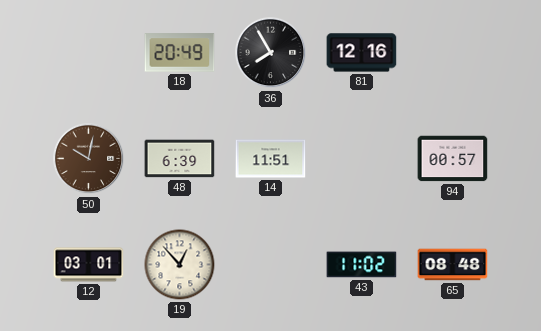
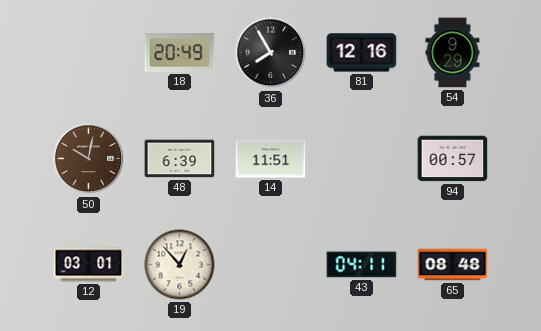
54: none -> 9:29 (453, 53)
43: 11:02 -> 04:11 (362, 265)
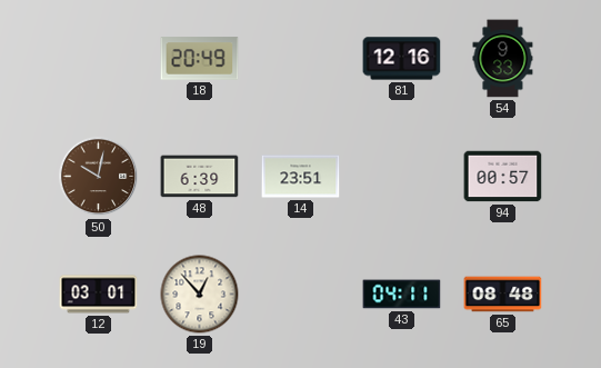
36: 7:55 -> none (271, 53)
54: 9:29 -> 9:33 (503, 59)
14: 11:51 -> 23:51 (301, 177)
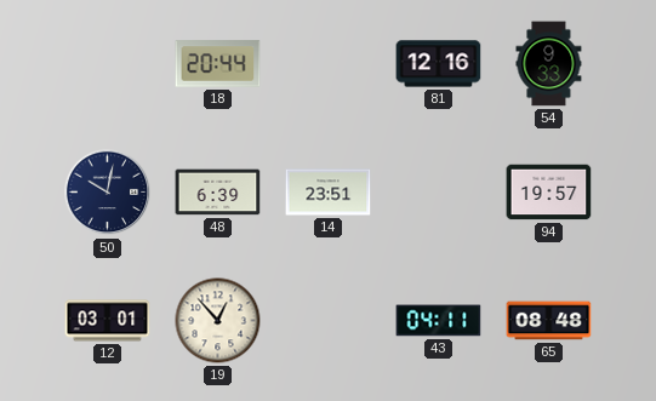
18: 20:49 -> 20:44 (218, 64)
50 dial: brown -> navy (108, 193)
94: 00:57 -> 19:57 (549, 193)
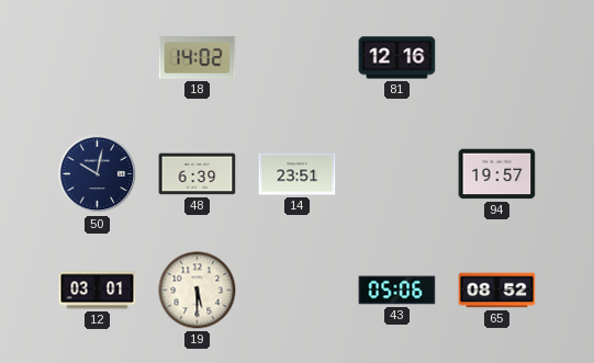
18: 20:44 -> 14:02 (198, 58)
54: 9:33 -> none (549, 64)
19: 12:53 -> 5:30 (198, 291)
43: 04:11 -> 05:06 (397, 291)
65: 08:48 -> 08:52 (497, 291)
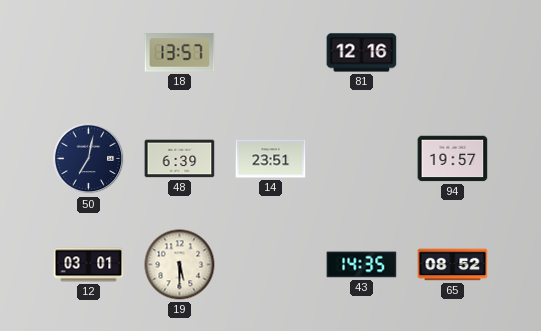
18: 14:02 -> 13:57 (180, 53)
50: 10:02 -> 7:02 (89, 159)
43: 05:06 -> 14:35 (362, 265)
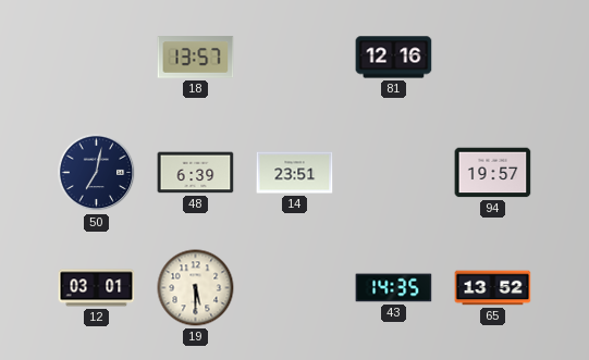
65: 08:52 -> 13:52 (493, 288)
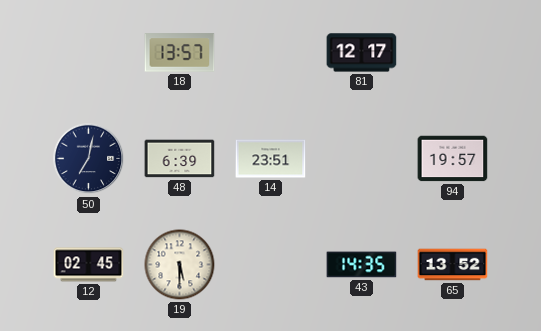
81: 12:16 -> 12:17 (362, 53)
12: 03:01 -> 02:45 (89, 265)
